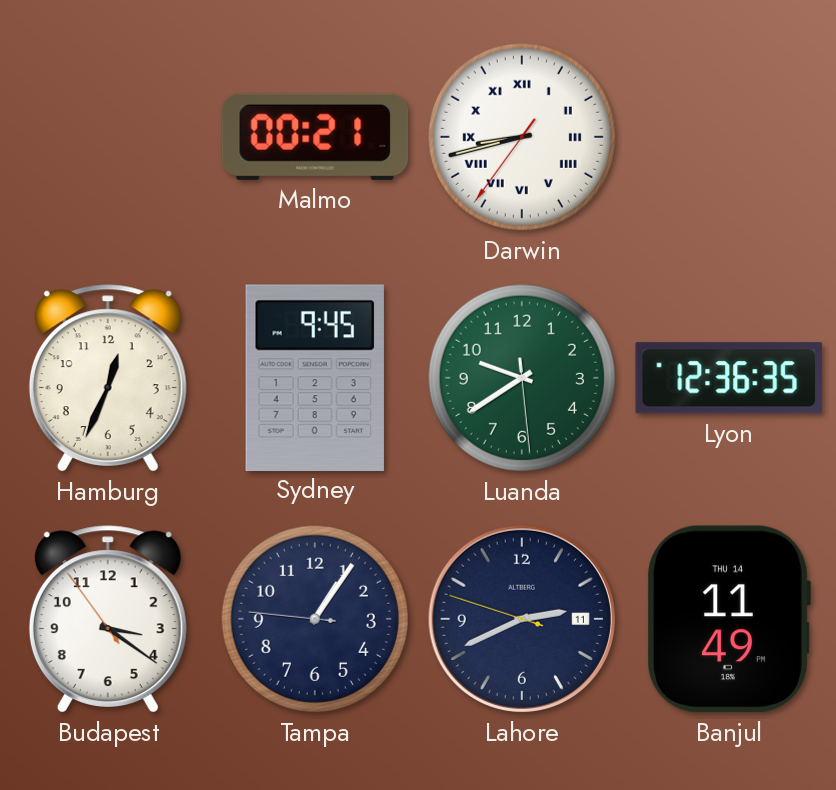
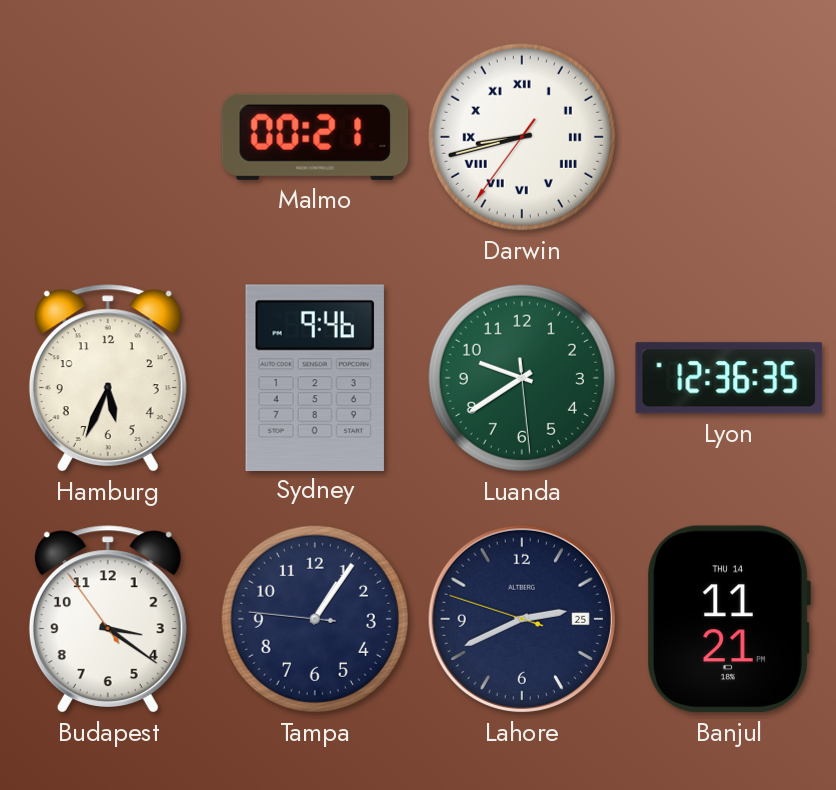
Hamburg: 12:34 -> 5:34 (108, 378)
Sydney: 9:45 -> 9:46 (315, 377)
Lahore date: 11 -> 25 (522, 619)
Banjul: 11:49 -> 11:21 (729, 619)
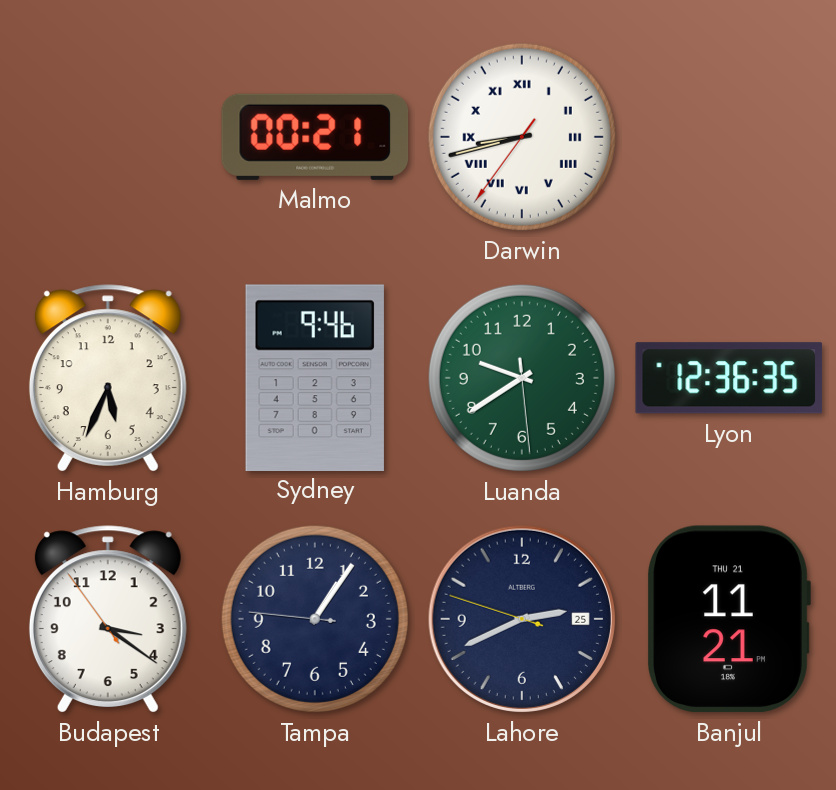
Banjul date: THU 14 -> THU 21 (729, 619)
